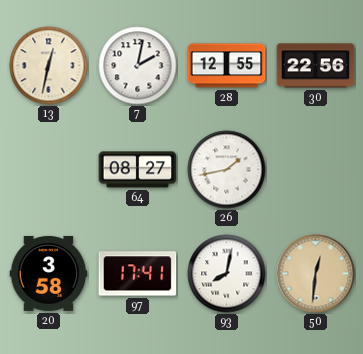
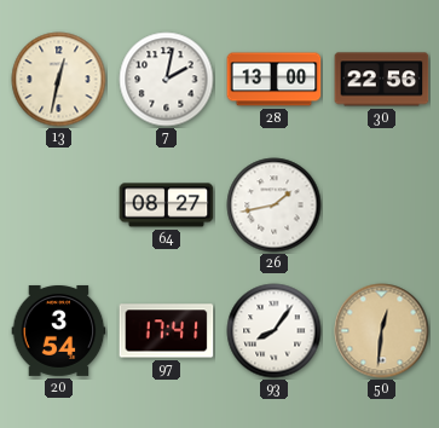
28: 12:55 -> 13:00 (275, 80)
20: 3:58 -> 3:54 (59, 330)
93: 8:02 -> 8:06 (275, 331)
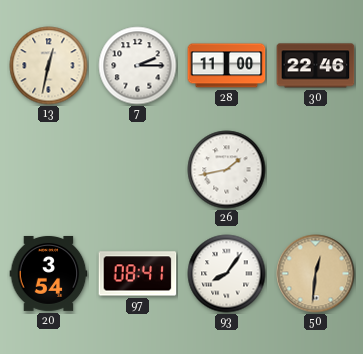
7: 2:02 -> 2:15 (138, 66)
28: 13:00 -> 11:00 (227, 66)
30: 22:56 -> 22:46 (316, 66)
64: 08:27 -> none (167, 206)
97: 17:41 -> 08:41 (138, 274)
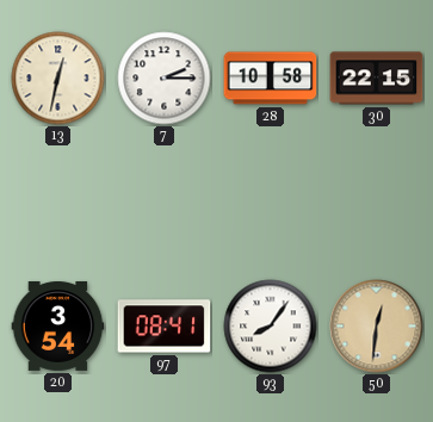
28: 11:00 -> 10:58 (271, 79)
30: 22:46 -> 22:15 (377, 79)
26: 1:43 -> none (227, 170)
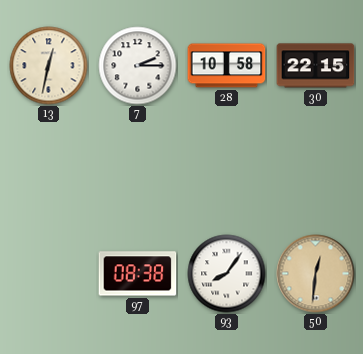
20: 3:54 -> none (58, 325)
97: 08:41 -> 08:38 (138, 274)
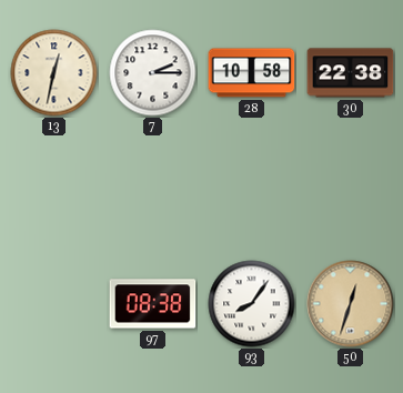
30: 22:15 -> 22:38 (351, 73)
50: 12:31 -> 12:33 (351, 304)
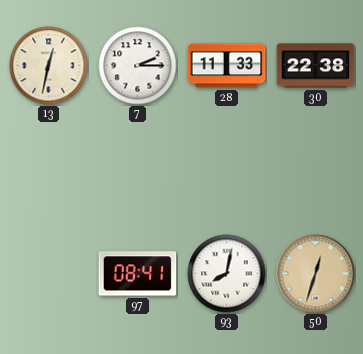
28: 10:58 -> 11:33 (227, 66)
97: 08:38 -> 08:41 (138, 274)
93: 8:06 -> 8:02 (227, 274)
